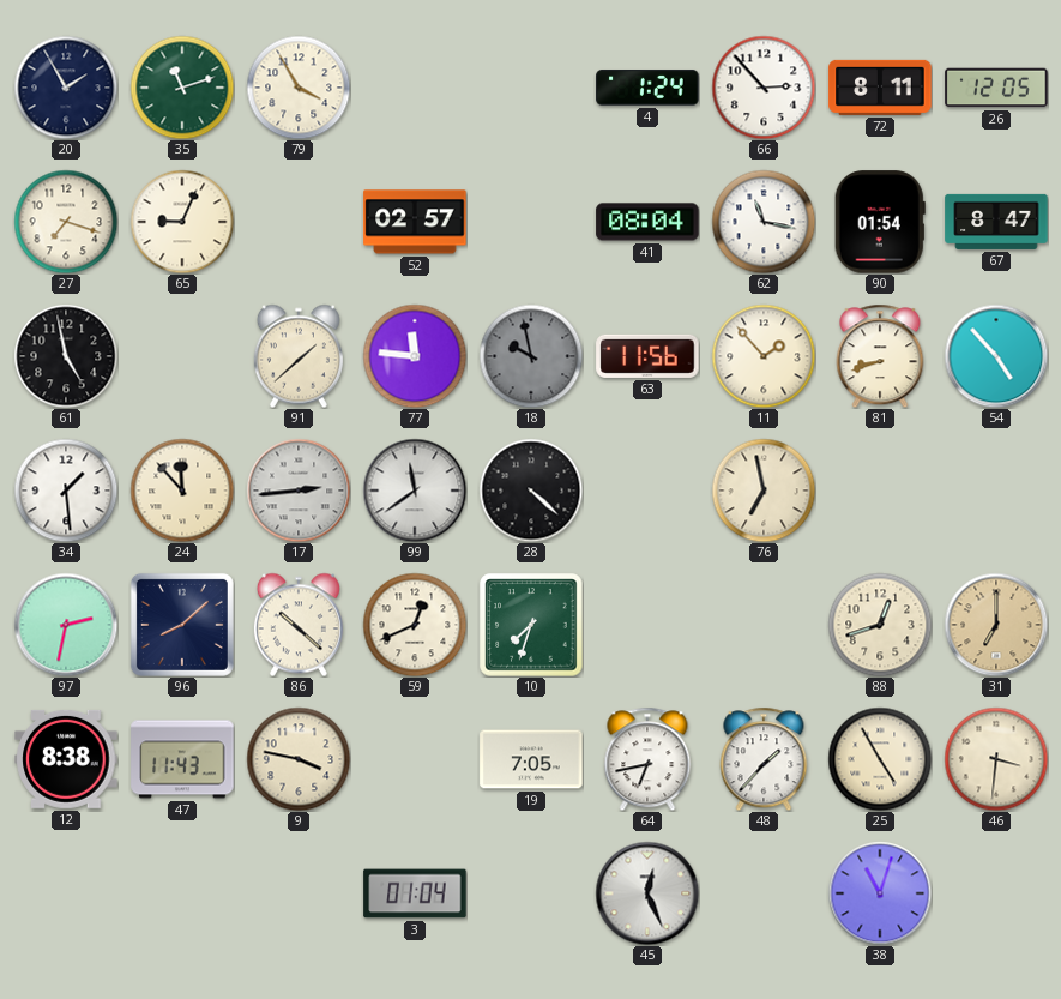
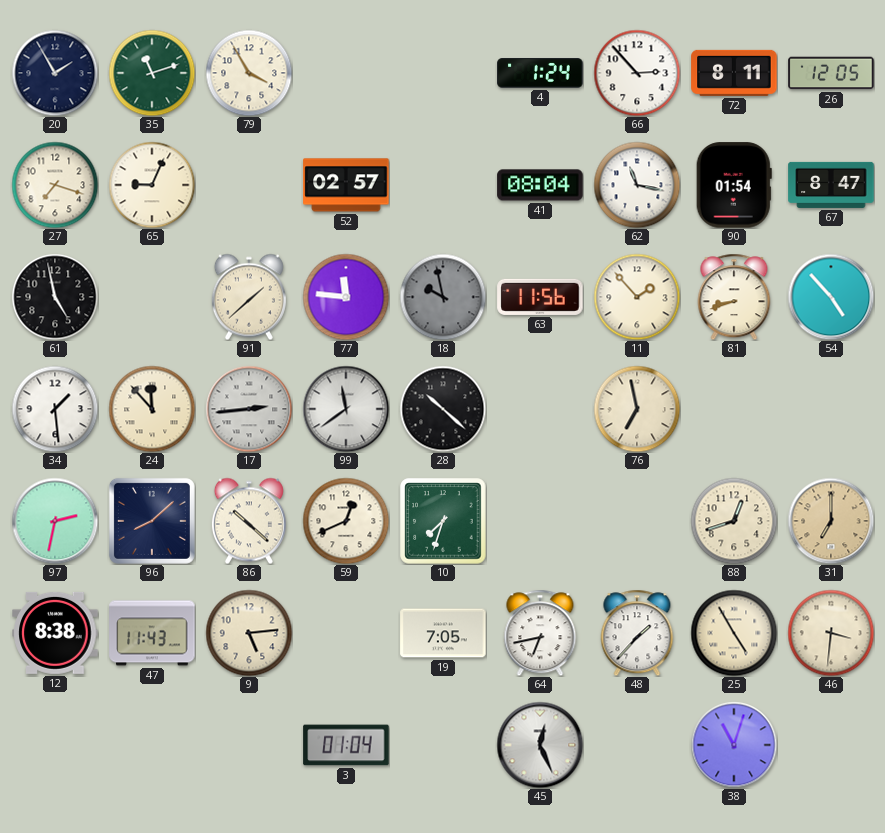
28: 4:22 -> 10:22 (443, 409)
9: 3:47 -> 5:14 (249, 633)
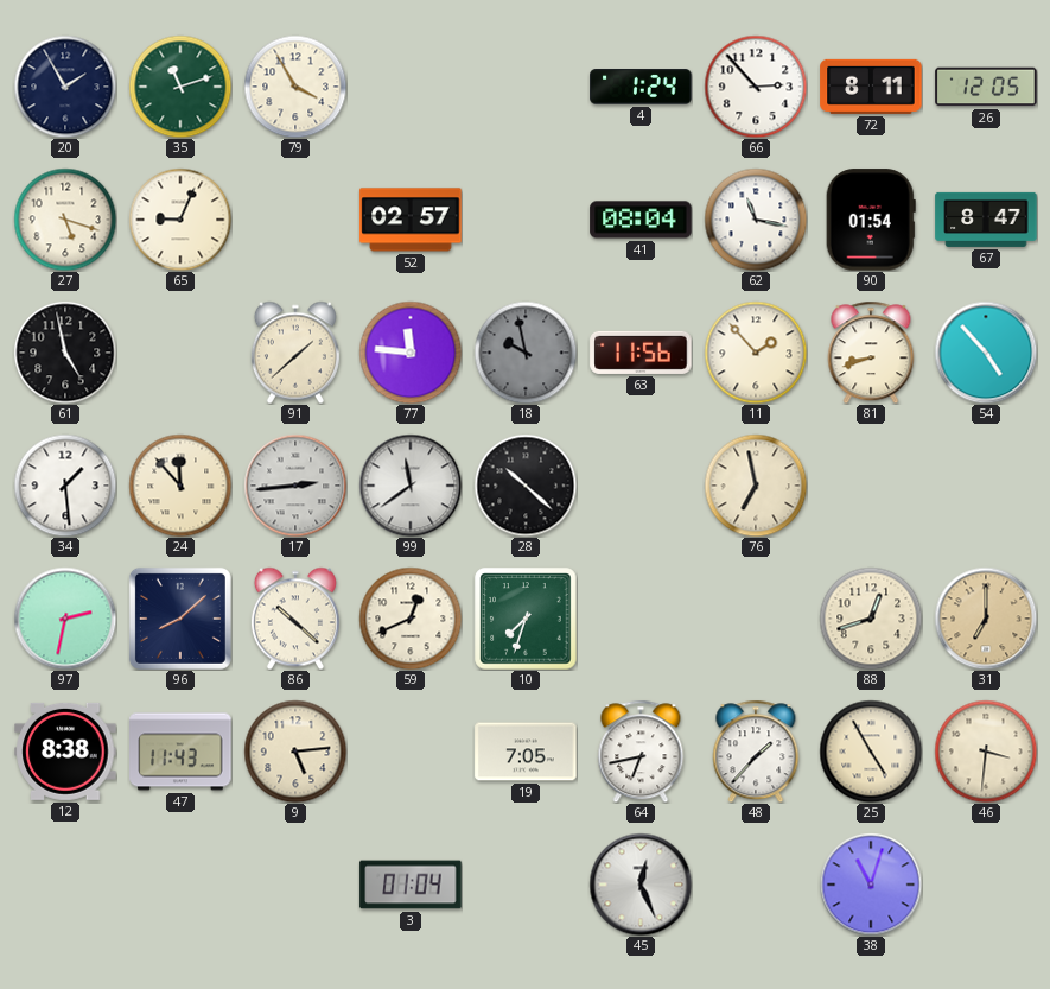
27: 7:18 -> 5:18 (65, 220)
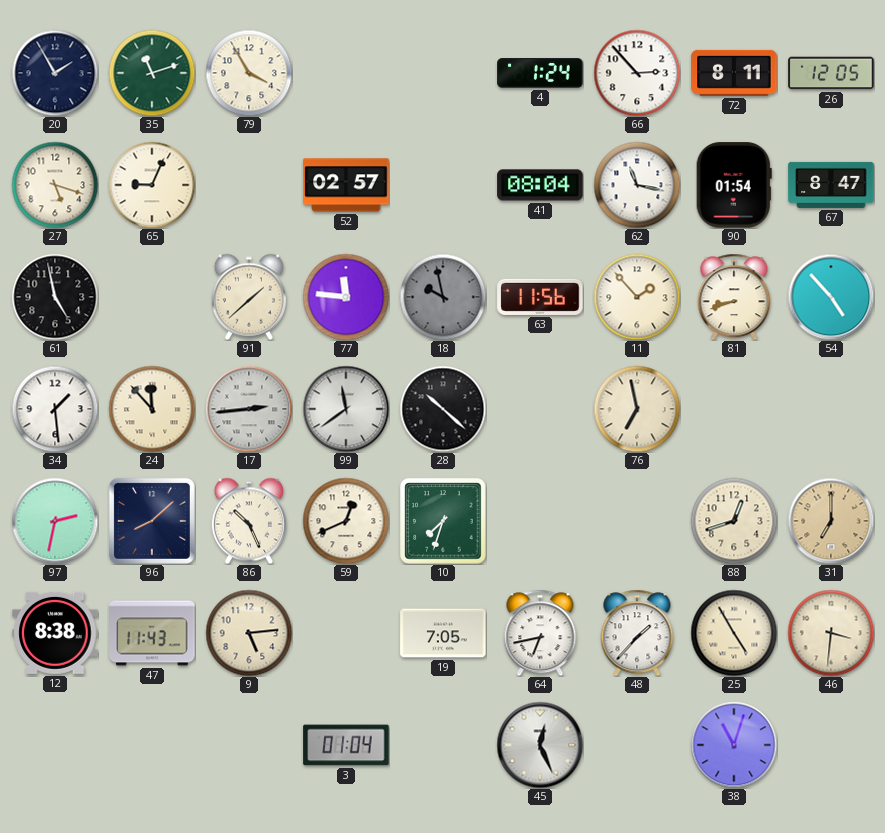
86: 10:22 -> 10:26 (249, 521)
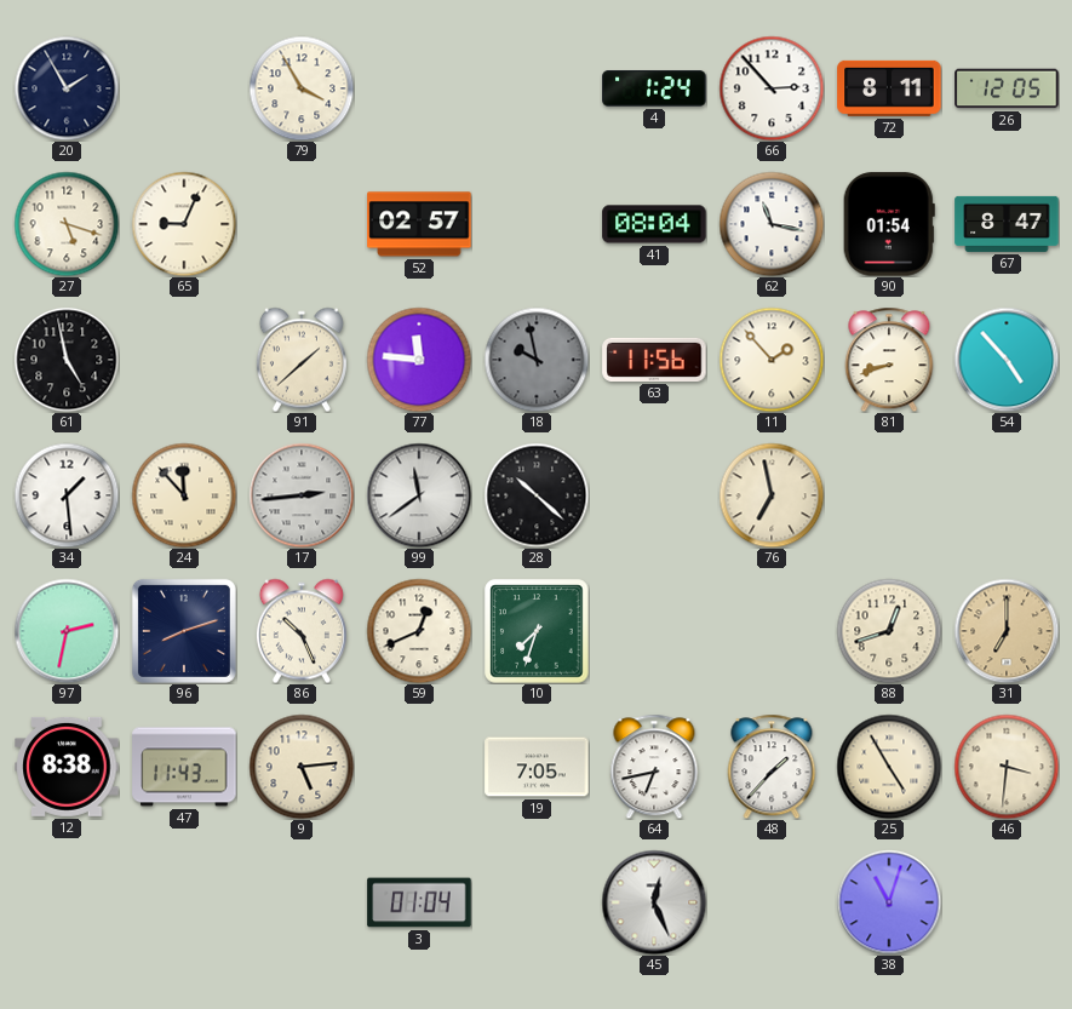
35: 11:12 -> none (152, 73)
96: 8:08 -> 8:12 (184, 631)
